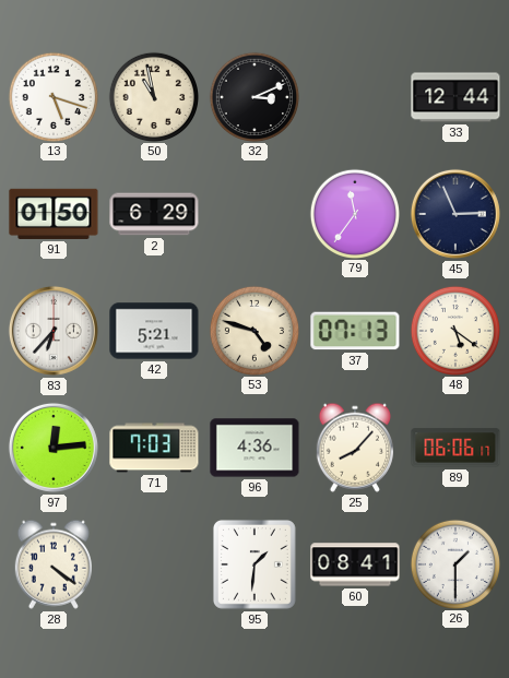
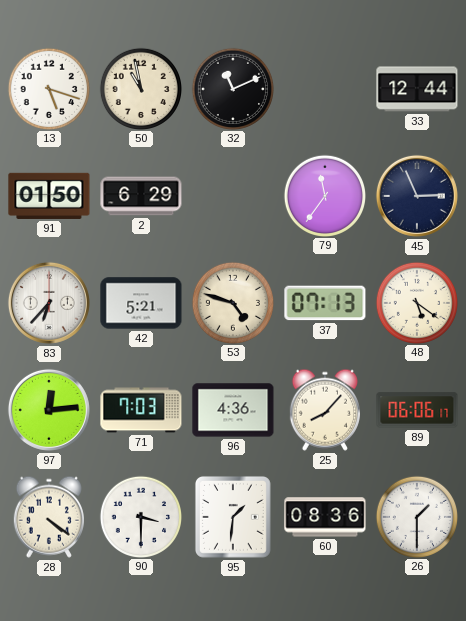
32: 3:11 -> 11:11 (232, 88)
90: none -> 3:30 (140, 516)
60: 08:41 -> 08:36 (325, 517)
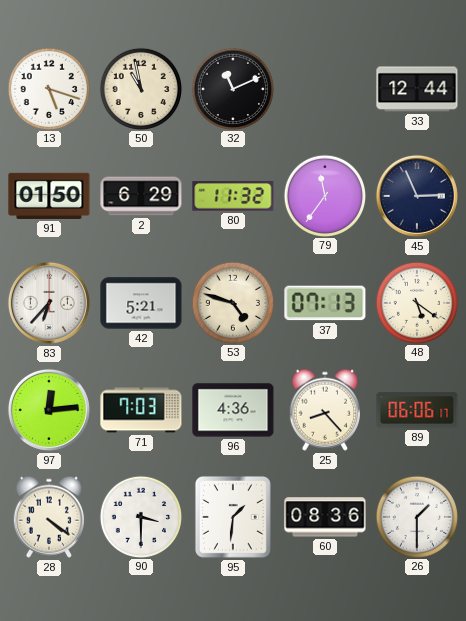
80: none -> 11:32 (233, 196)
25: 8:07 -> 8:23 (325, 410)
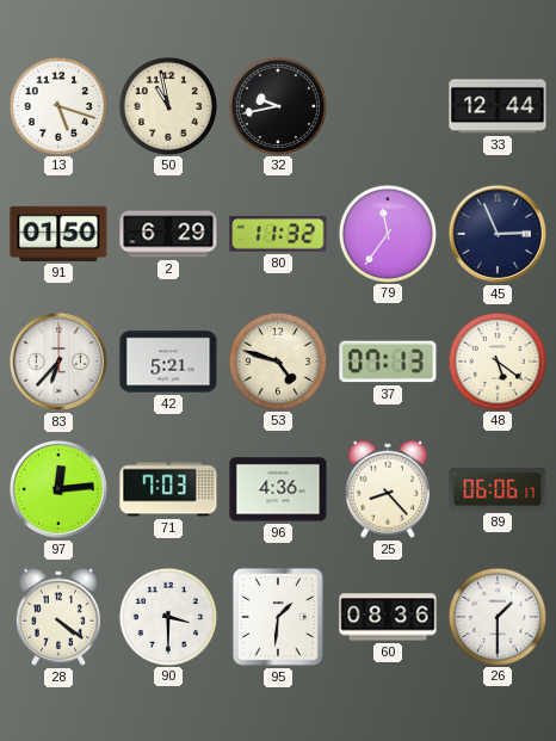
32: 11:11 -> 9:43 (277, 105)
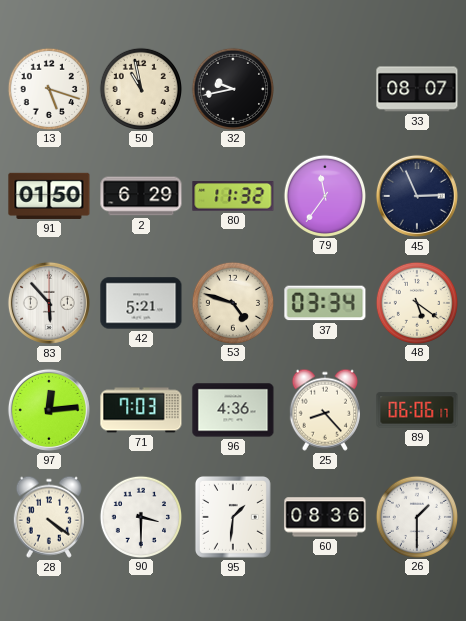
33: 12:44 -> 08:07 (417, 89)
83: 6:37 -> 5:53 (49, 303)
37: 07:13 -> 03:34 (325, 303)
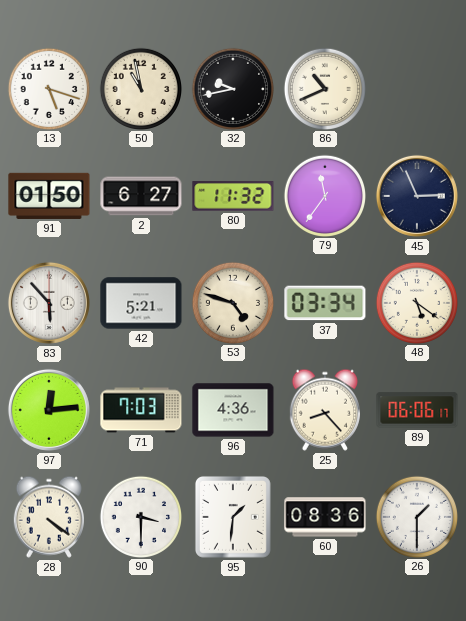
86: none -> 10:41 (324, 88)
33: 08:07 -> none (417, 89)
2: 6:29 -> 6:27 (141, 196)
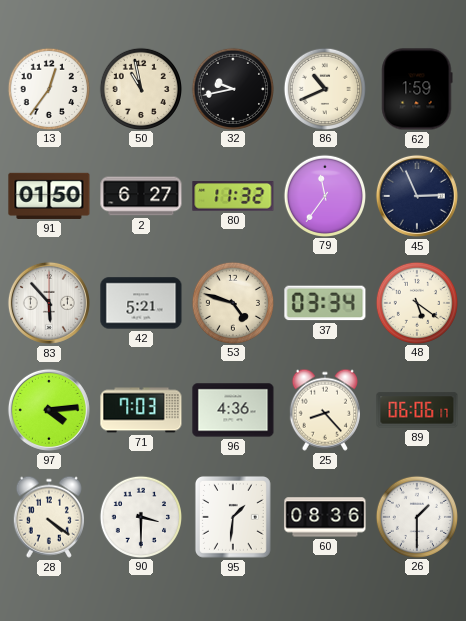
13: 5:18 -> 12:36 (48, 88)
62: none -> 1:59 (417, 89)
97: 12:14 -> 4:14 (49, 410)
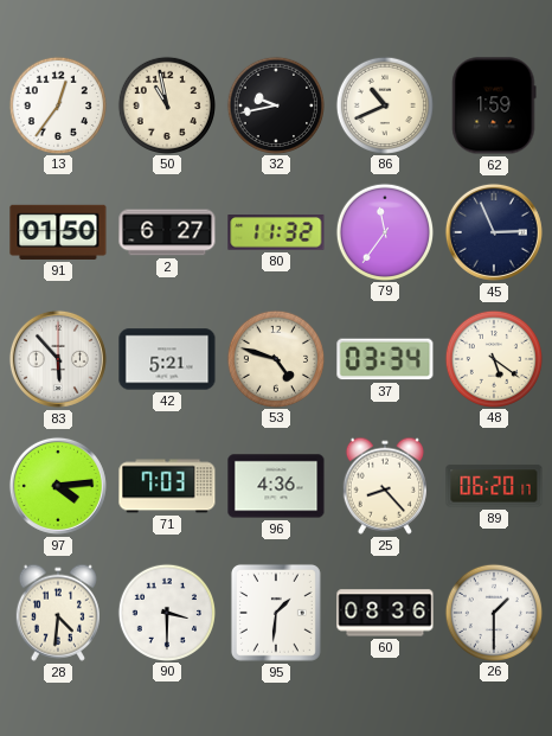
89: 06:06 -> 06:20 (494, 486)
28: 4:21 -> 4:31 (58, 613)
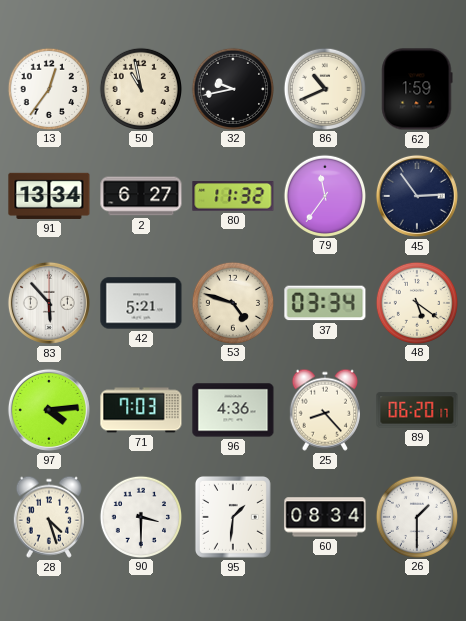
91: 01:50 -> 13:34 (49, 196)
45: 2:56 -> 2:54 (417, 196)
28: 4:31 -> 4:27 (49, 517)
60: 08:36 -> 08:34 (325, 517)
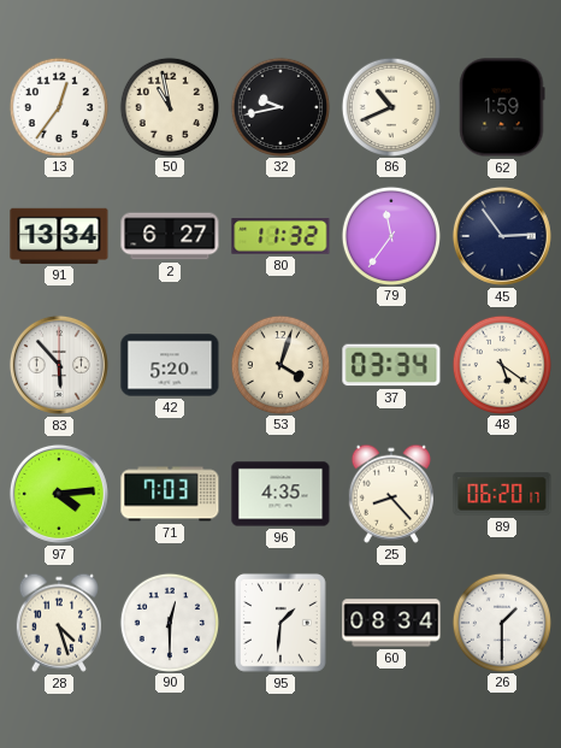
42: 5:21 -> 5:20 (170, 365)
53: 4:48 -> 4:03 (279, 364)
96: 4:36 -> 4:35 (280, 494)
90: 3:30 -> 12:30 (169, 622)
